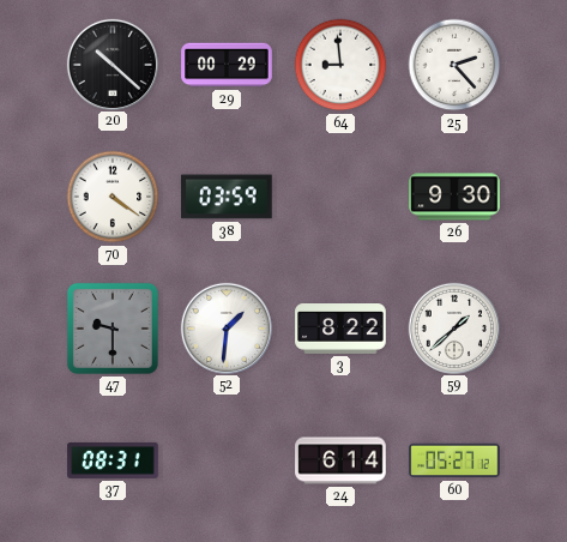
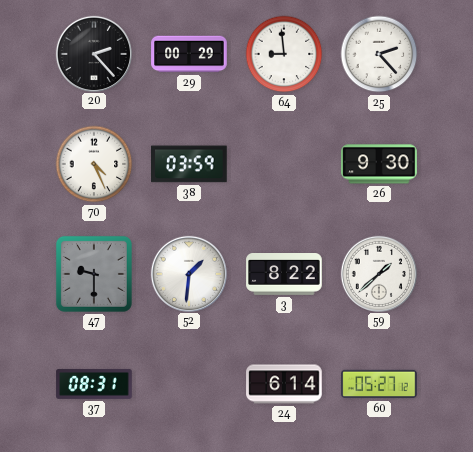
20: 10:22 -> 2:23 (93, 53)
70: 4:21 -> 4:26 (94, 164)
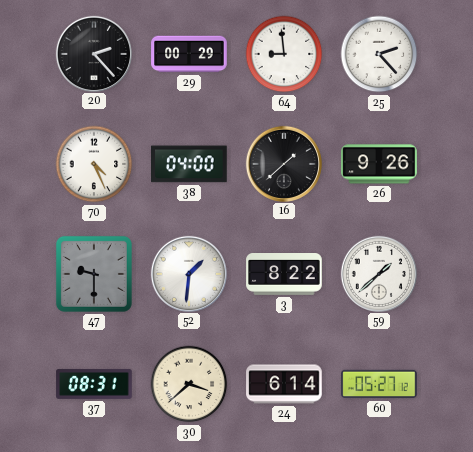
38: 03:59 -> 04:00 (190, 164)
16: none -> 1:38 (283, 163)
26: 9:30 -> 9:26 (379, 164)
30: none -> 3:38 (189, 384)
